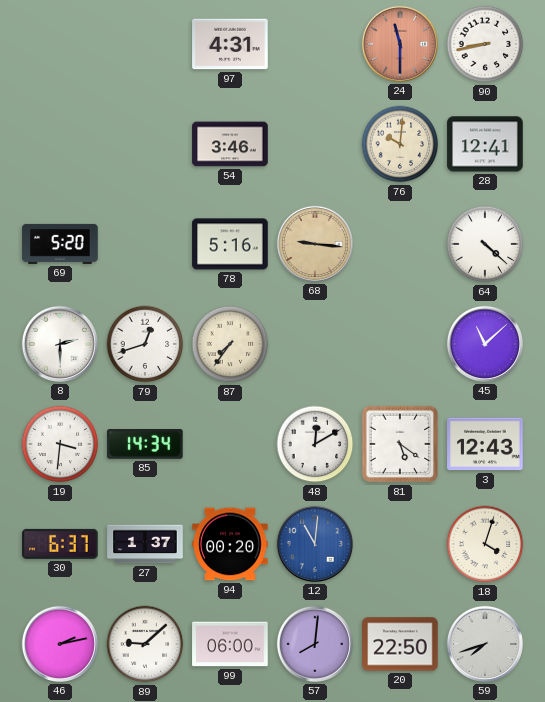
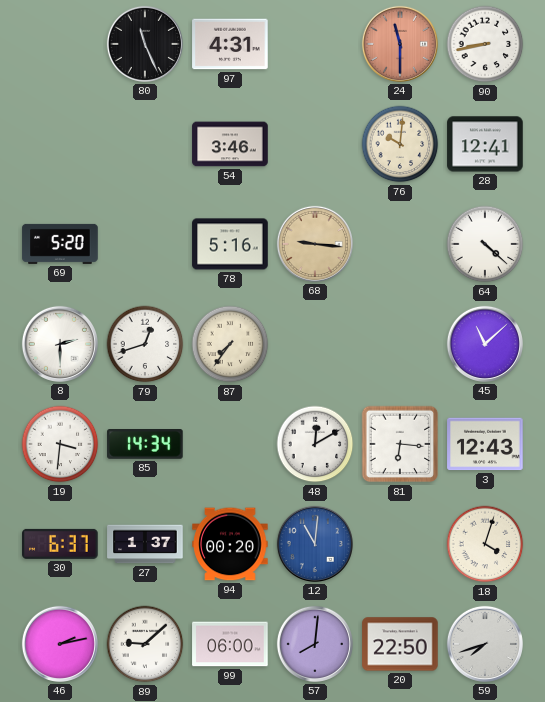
80: none -> 11:26 (145, 44)
81: 5:21 -> 6:16 (400, 444)
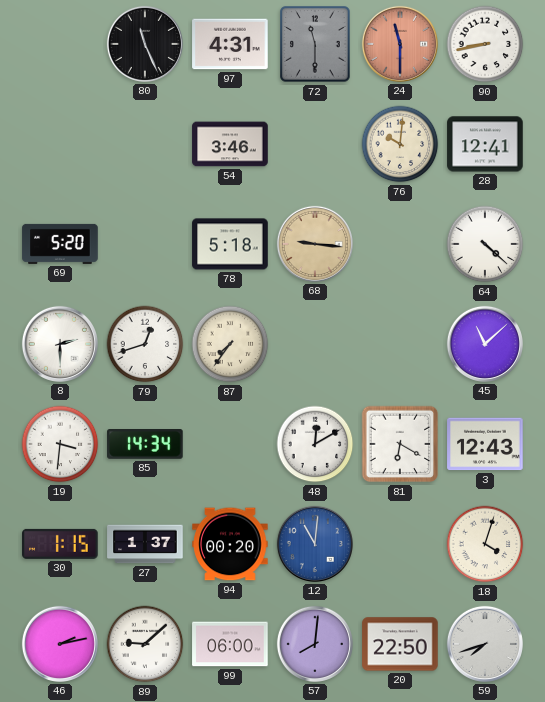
72: none -> 11:30 (315, 44)
78: 5:16 -> 5:18 (230, 244)
81: 6:16 -> 6:20 (400, 444)
30: 6:37 -> 1:15 (60, 544)
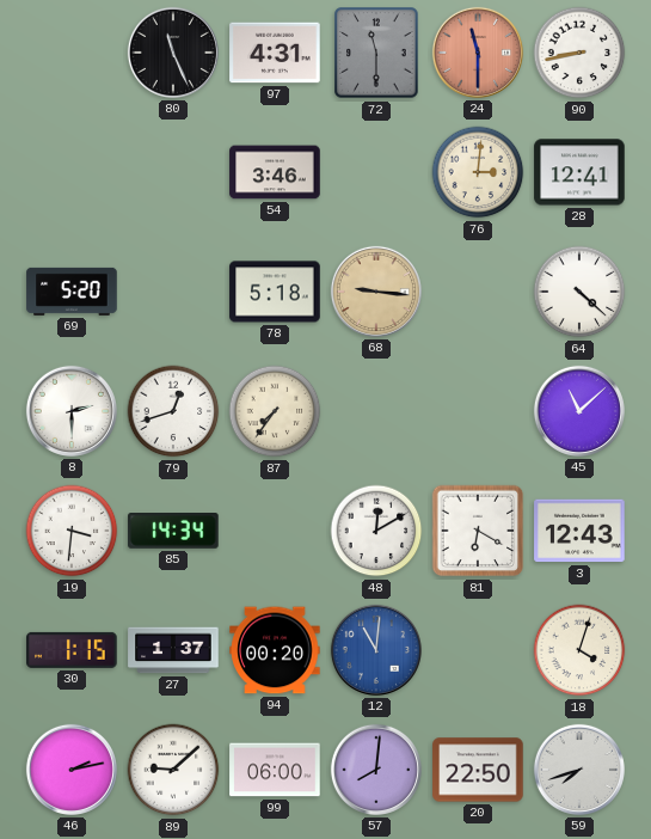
76: 10:01 -> 3:01 (478, 172)
